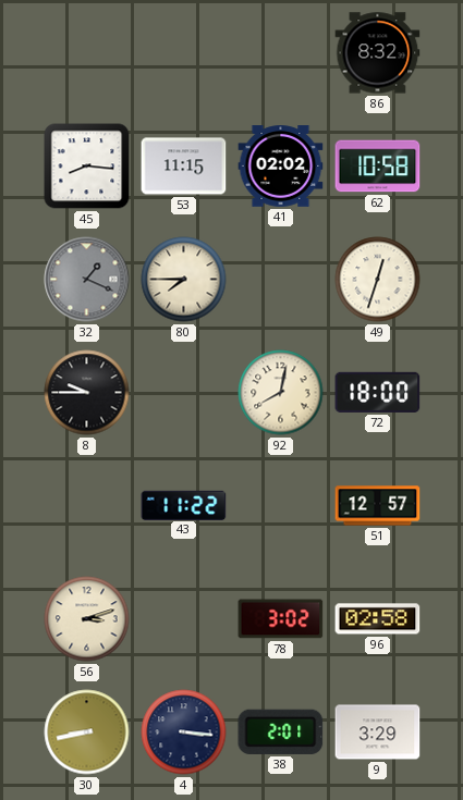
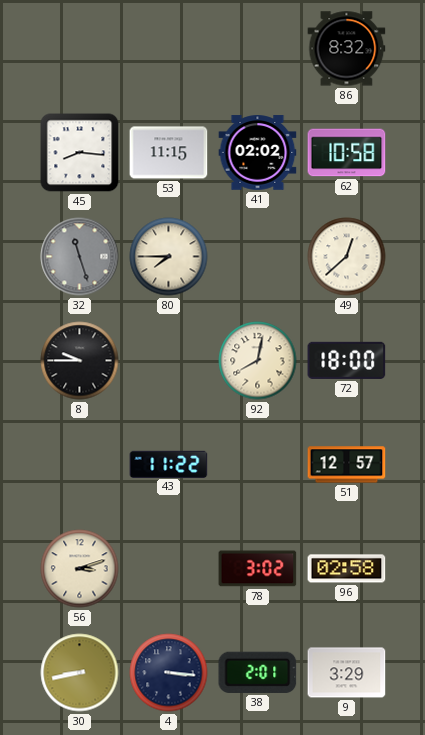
32: 1:19 -> 11:27 (80, 257)
49: 12:33 -> 12:38 (347, 257)
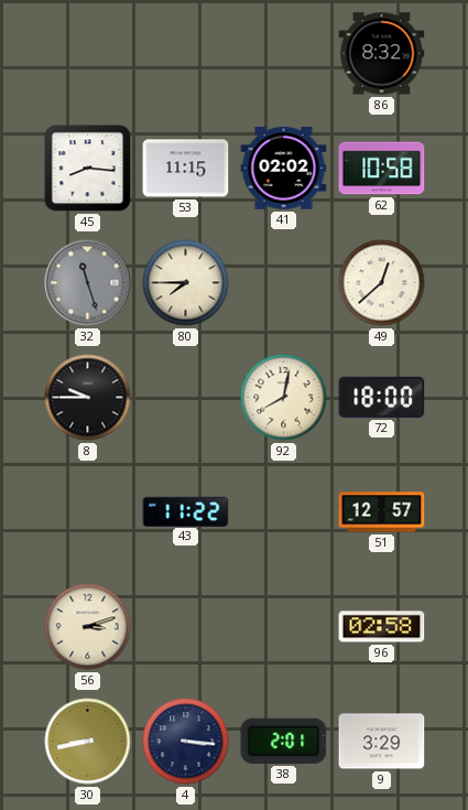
78: 3:02 -> none (258, 569)
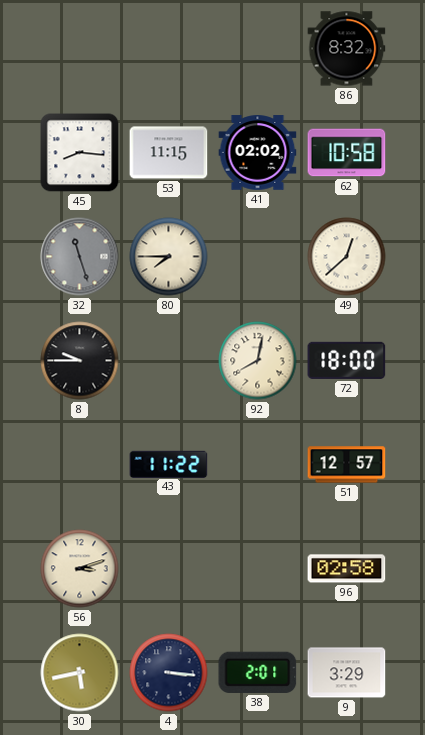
30: 8:43 -> 5:43 (80, 673)
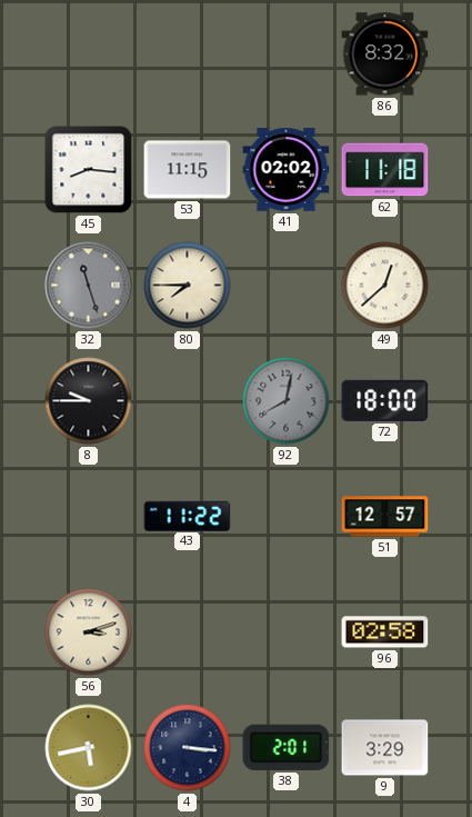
62: 10:58 -> 11:18 (385, 170)
92 dial: cream -> grey (287, 401)
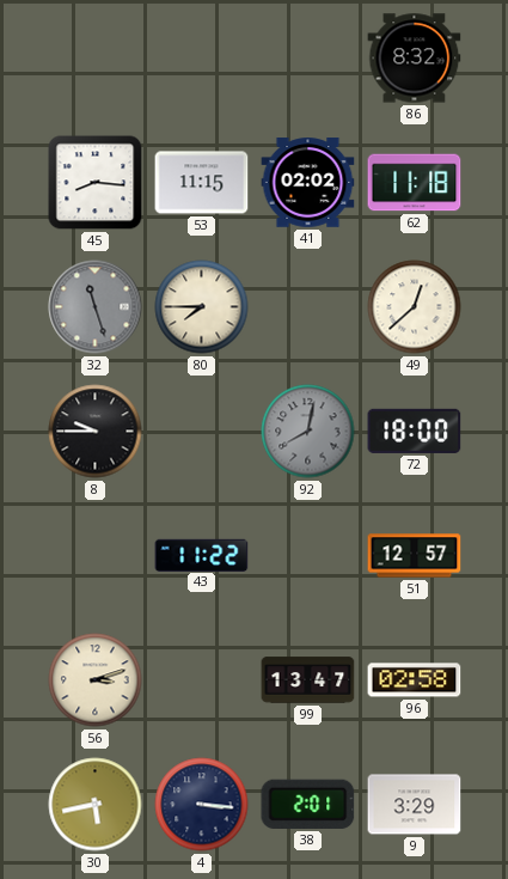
99: none -> 13:47 (308, 680)
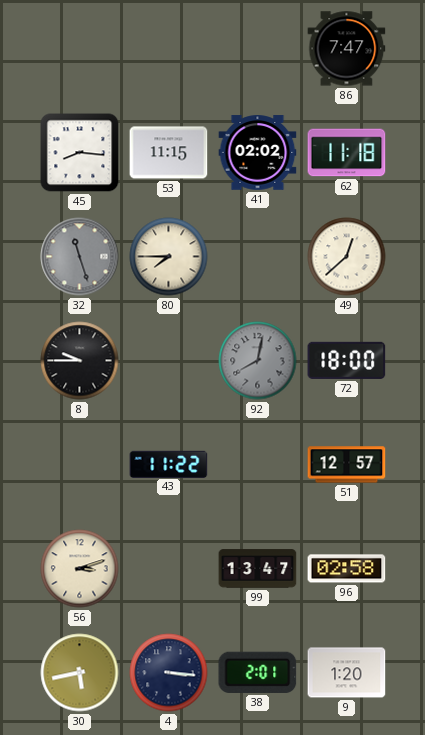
86: 8:32 -> 7:47 (347, 49)
9: 3:29 -> 1:20 (347, 673)
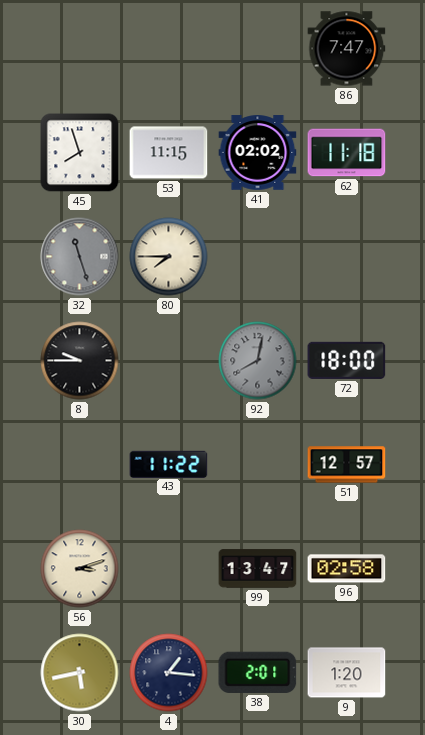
45: 8:16 -> 7:57 (80, 153)
49: 12:38 -> none (347, 257)
4: 3:16 -> 1:16 (169, 673)
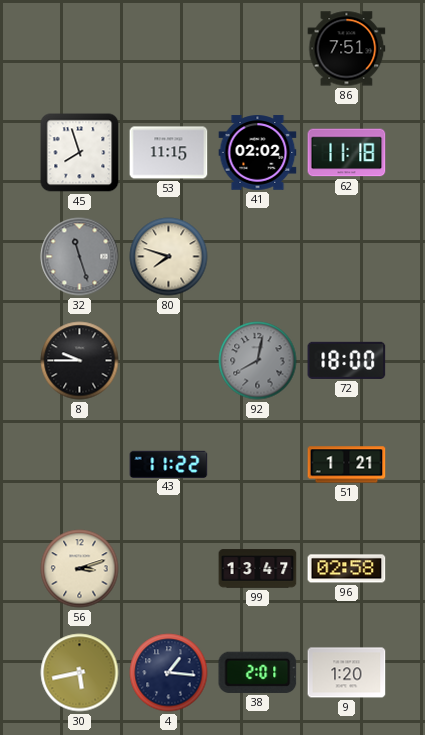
86: 7:47 -> 7:51 (347, 49)
80: 7:45 -> 7:48 (169, 257)
51: 12:57 -> 1:21 (347, 465)
